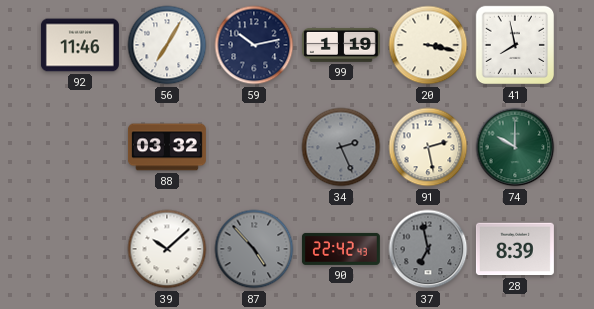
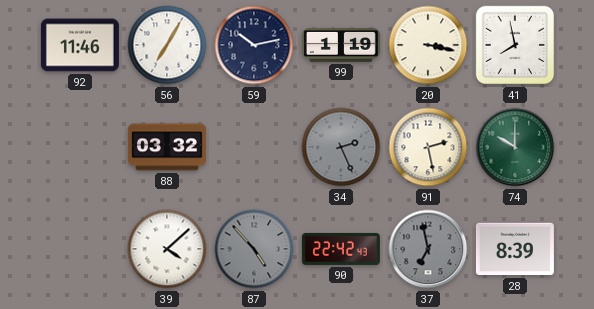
39: 10:08 -> 4:08 (167, 249)
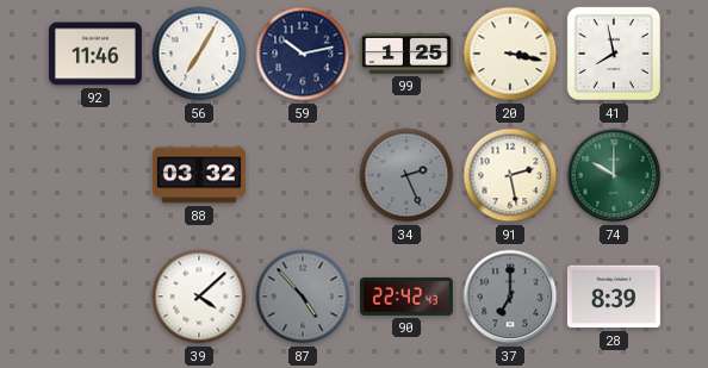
99: 1:19 -> 1:25 (406, 54)
37: 6:58 -> 7:00 (510, 297)
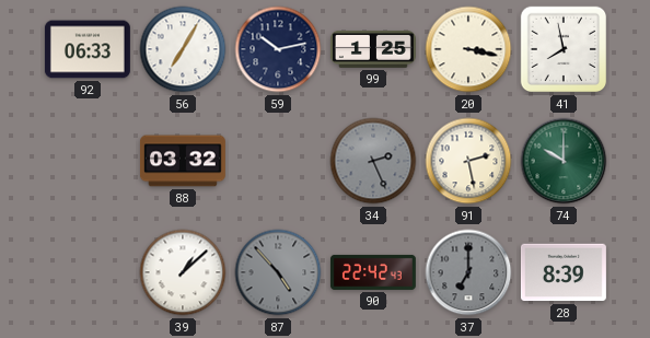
92: 11:46 -> 06:33 (88, 49)
39: 4:08 -> 1:08 (183, 272)
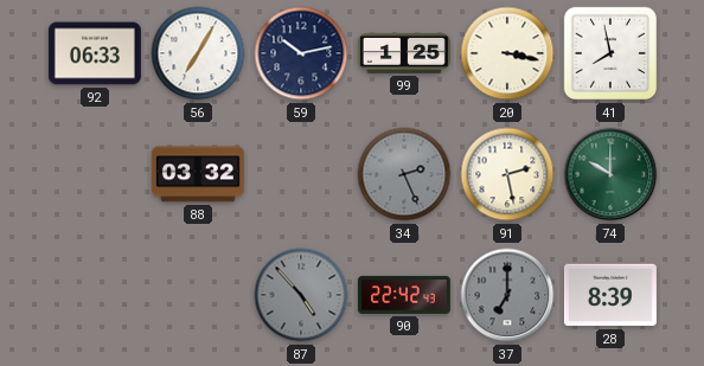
39: 1:08 -> none (183, 272)
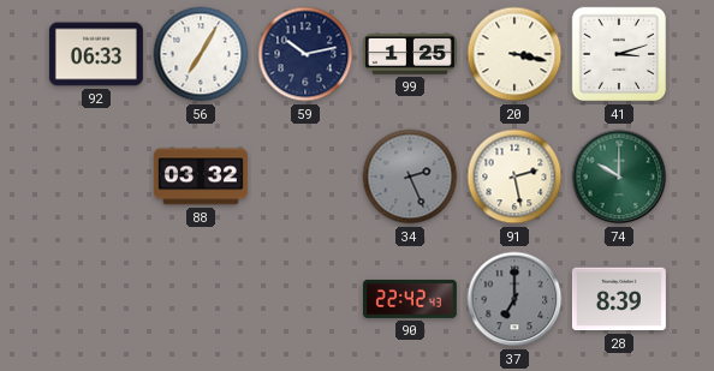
41: 7:58 -> 3:12 (619, 54)
87: 4:53 -> none (301, 295)
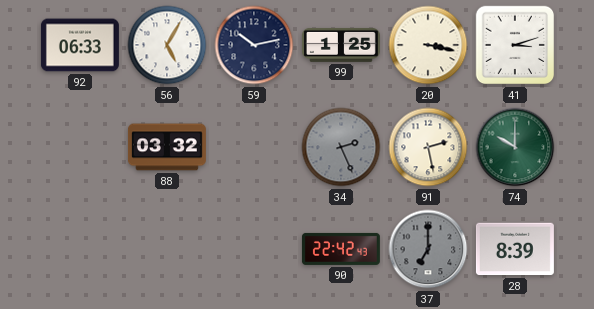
56: 7:05 -> 5:05 (167, 45)
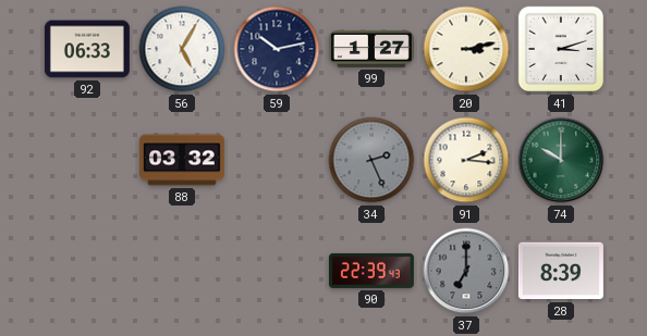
99: 1:25 -> 1:27 (371, 49)
20: 3:17 -> 3:13 (466, 49)
91: 2:28 -> 2:16 (466, 160)
90: 22:42 -> 22:39 (371, 271)
